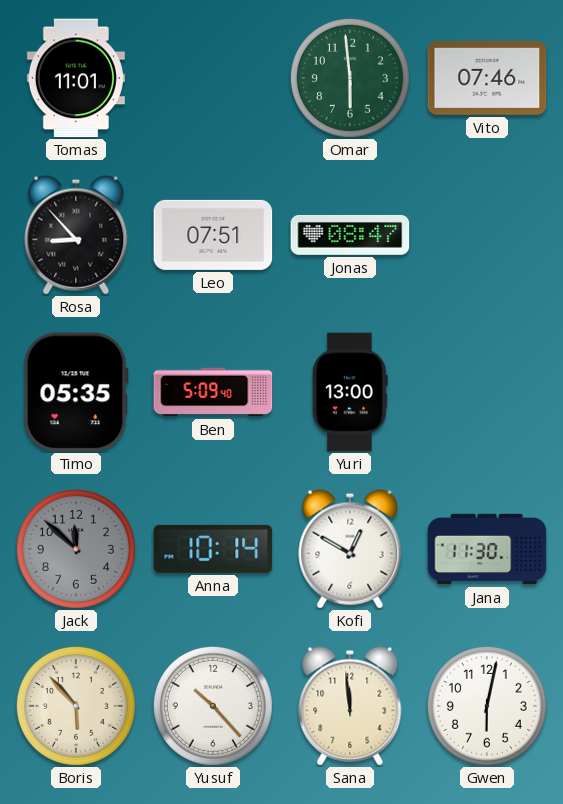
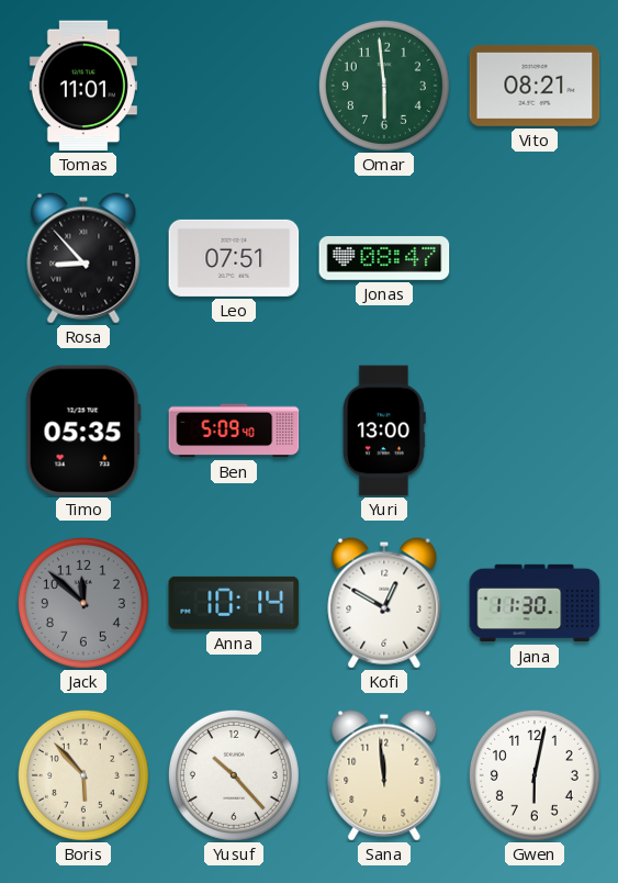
Vito: 07:46 -> 08:21 (535, 86)
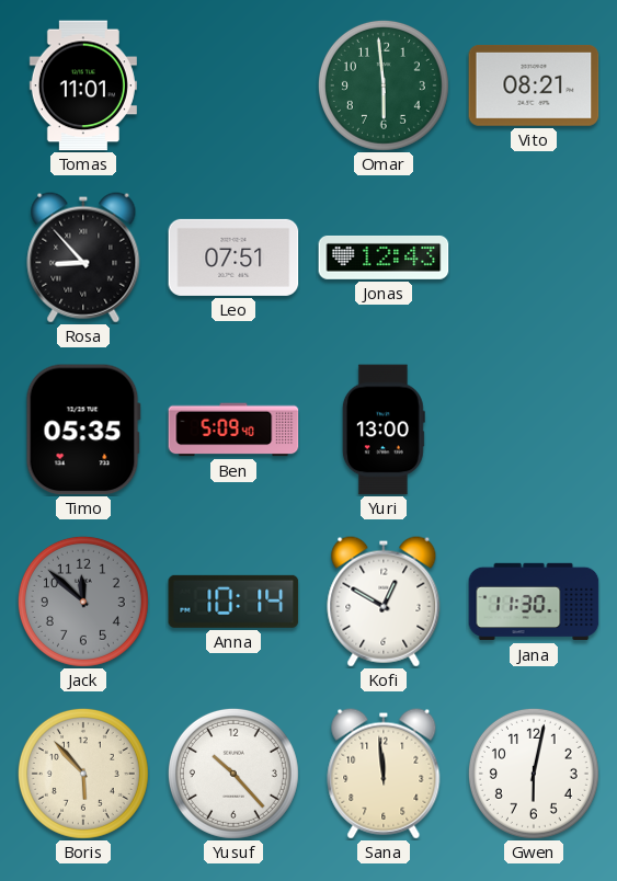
Jonas: 08:47 -> 12:43 (384, 258)
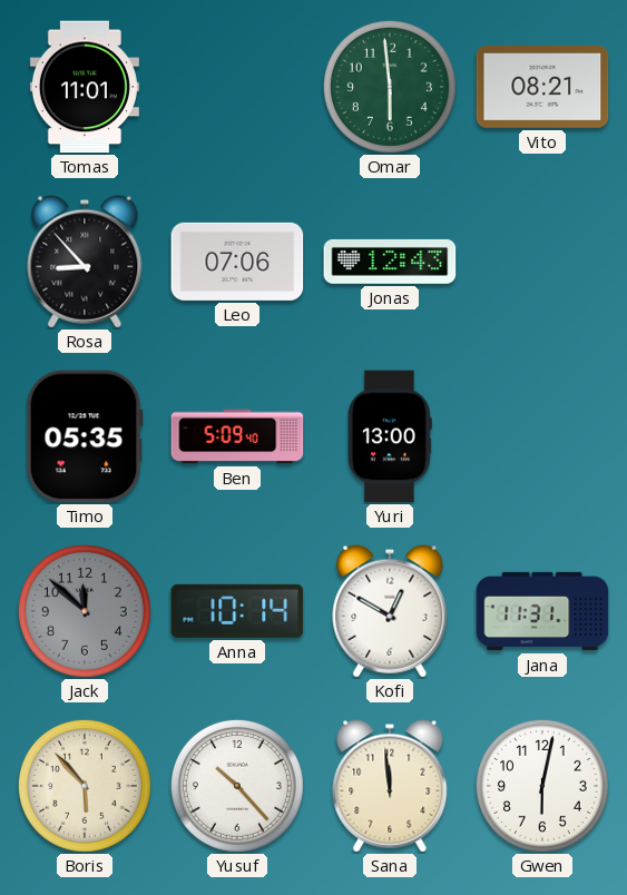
Leo: 07:51 -> 07:06 (237, 262)
Jana: 11:30 -> 11:31 (542, 611)
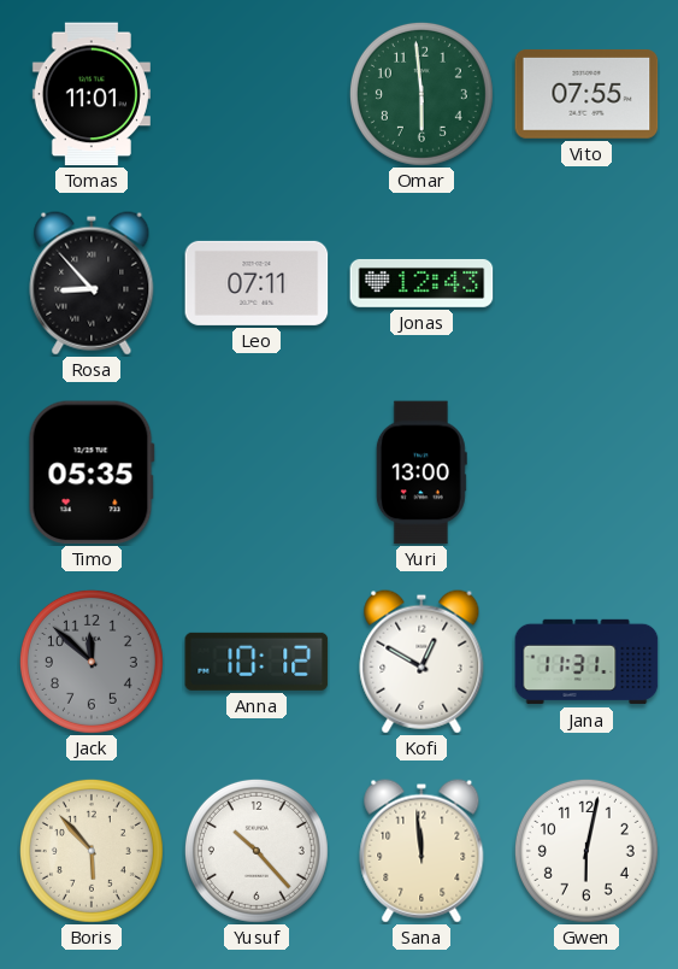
Vito: 08:21 -> 07:55 (586, 94)
Leo: 07:06 -> 07:11 (257, 283)
Ben: 5:09 -> none (237, 436)
Anna: 10:14 -> 10:12 (257, 662)
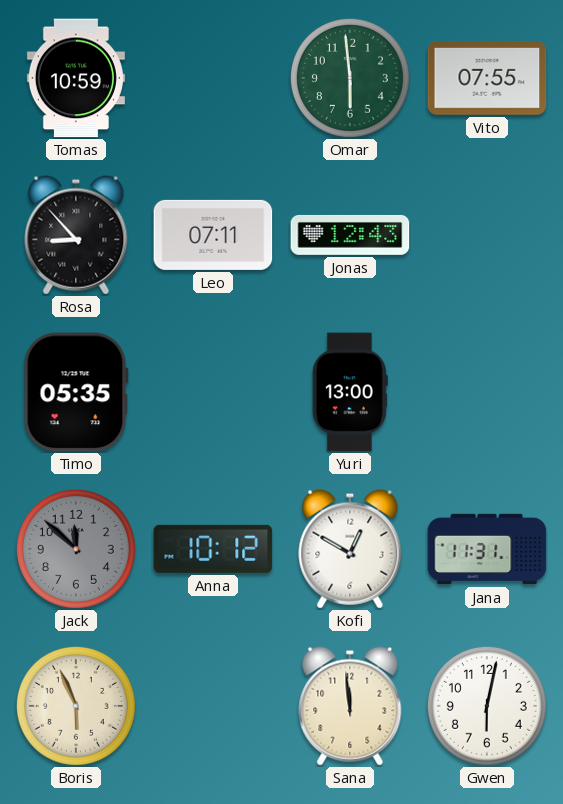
Tomas: 11:01 -> 10:59 (76, 78)
Boris: 5:53 -> 5:56 (76, 706)
Yusuf: 10:23 -> none (257, 851)
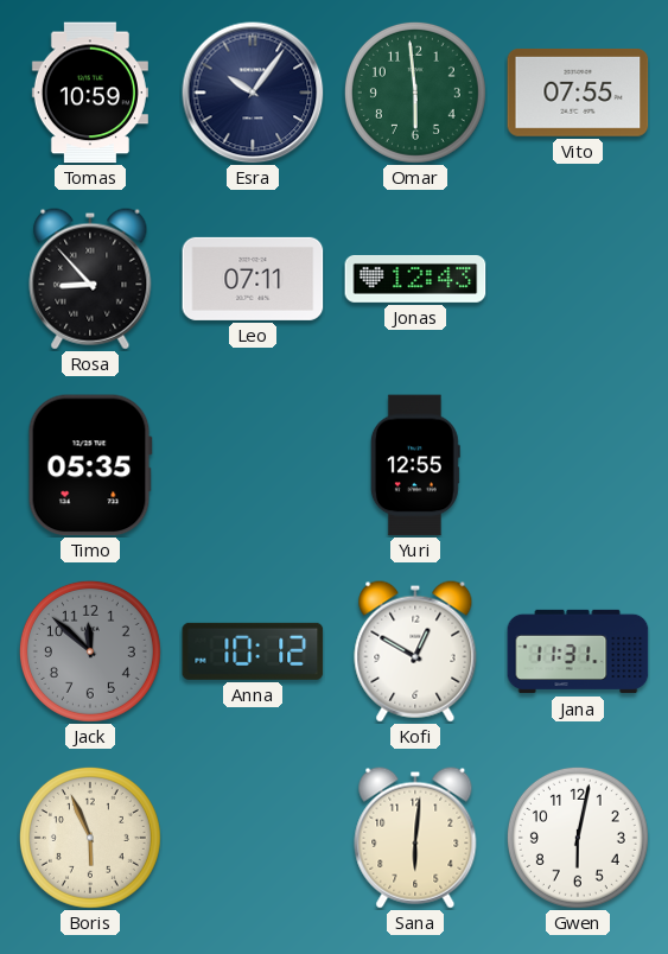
Esra: none -> 10:06 (253, 93)
Yuri: 13:00 -> 12:55 (415, 465)
Sana: 11:59 -> 6:01 (415, 838)
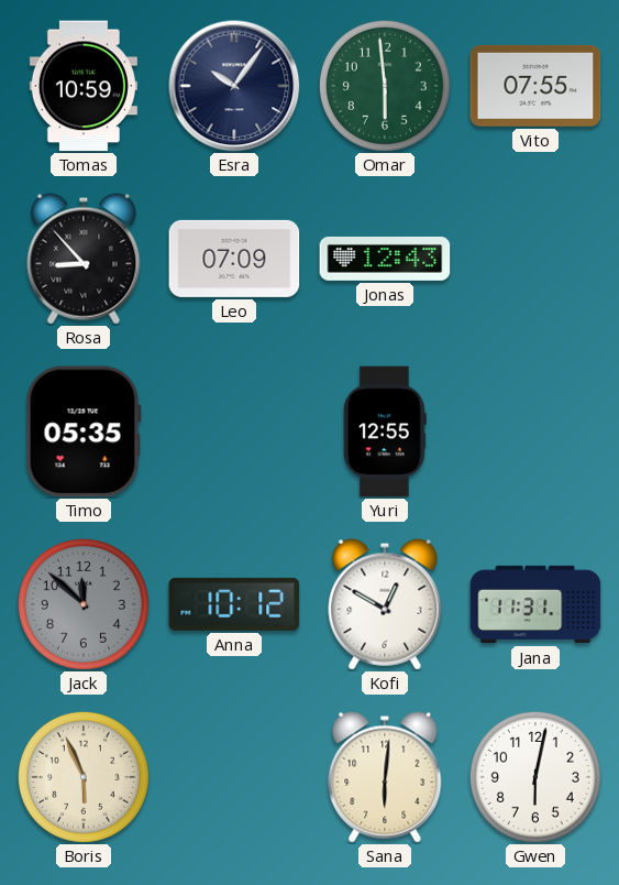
Leo: 07:11 -> 07:09 (234, 259)
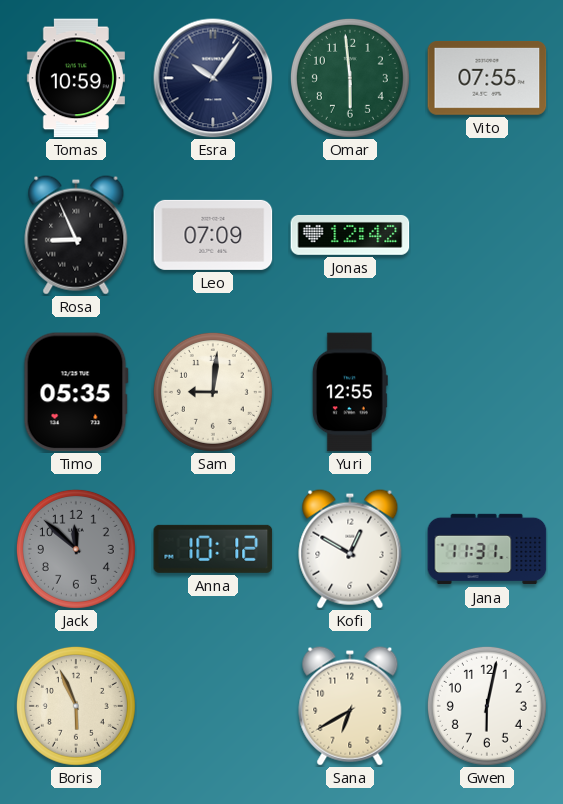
Rosa: 8:53 -> 8:56 (76, 235)
Jonas: 12:43 -> 12:42 (350, 235)
Sam: none -> 9:01 (213, 392)
Sana: 6:01 -> 6:40 (350, 706)
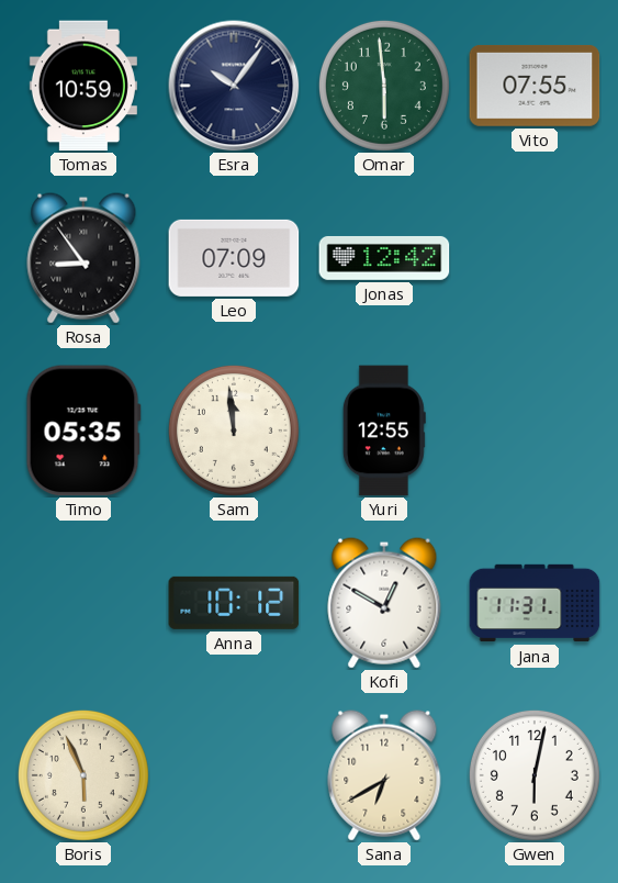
Rosa: 8:56 -> 8:54 (83, 258)
Sam: 9:01 -> 11:59 (234, 431)
Jack: 11:52 -> none (76, 549)
